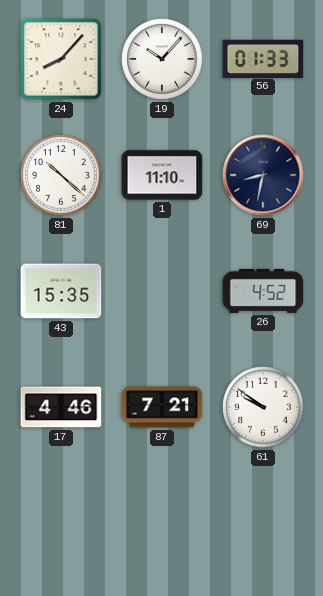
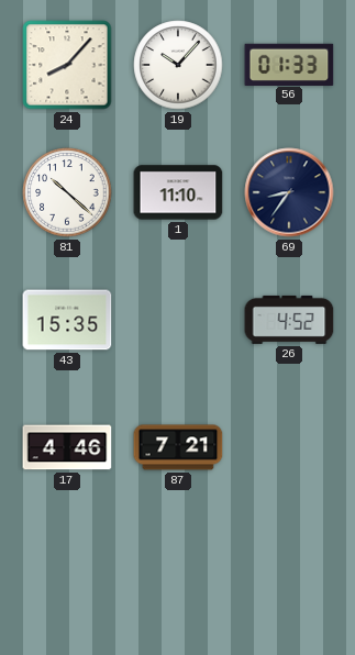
69: 8:32 -> 8:36 (289, 192)
61: 9:51 -> none (263, 407)
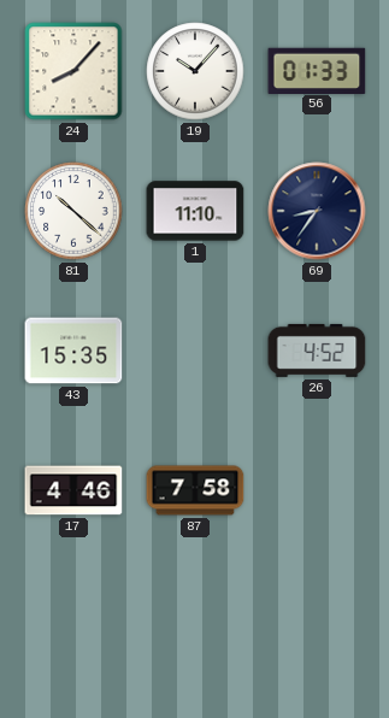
87: 7:21 -> 7:58 (195, 490)
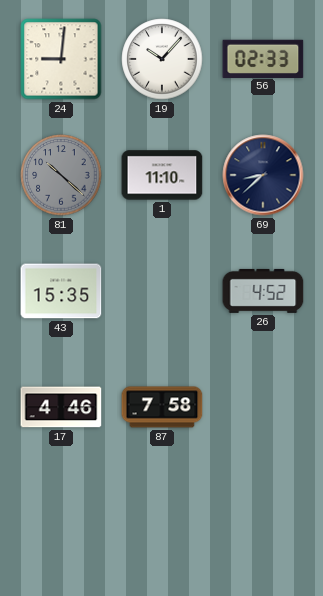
24: 8:07 -> 9:01 (61, 59)
56: 01:33 -> 02:33 (263, 58)
81 dial: white -> grey (61, 175)
69: 8:36 -> 8:38 (263, 175)
